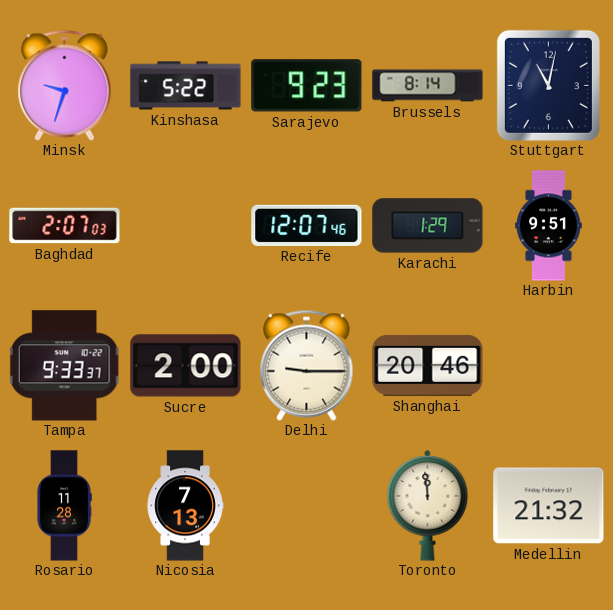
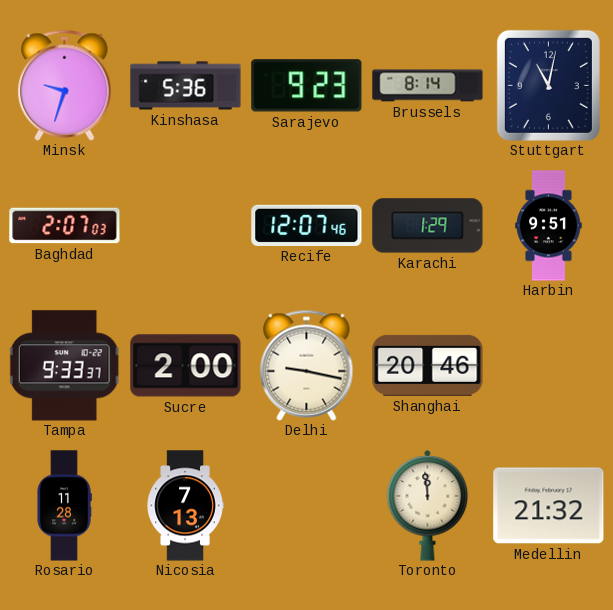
Kinshasa: 5:22 -> 5:36 (186, 86)
Delhi: 9:15 -> 9:17 (307, 365)
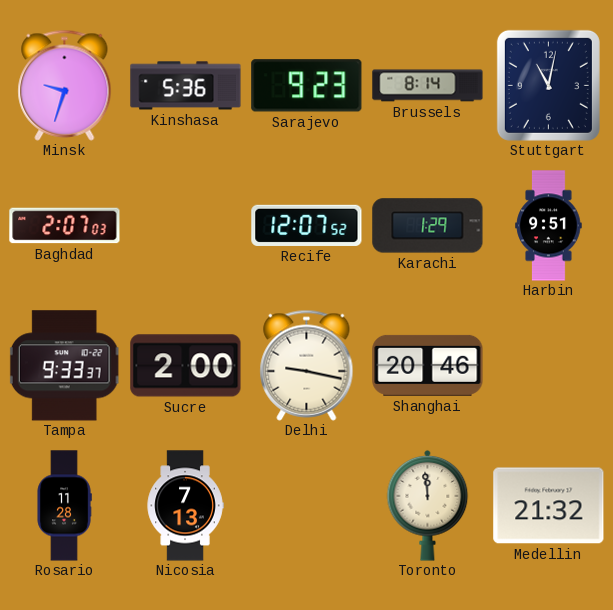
Recife: 12:07:46 -> 12:07:52 (307, 225)
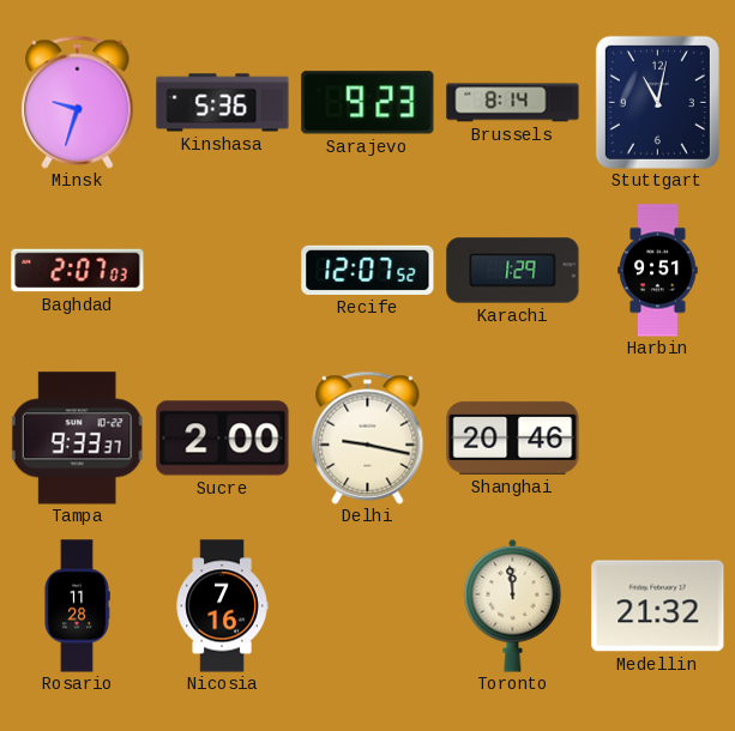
Nicosia: 7:13 -> 7:16 (222, 606)
